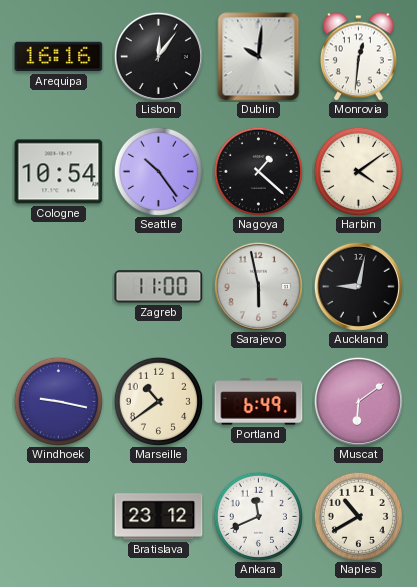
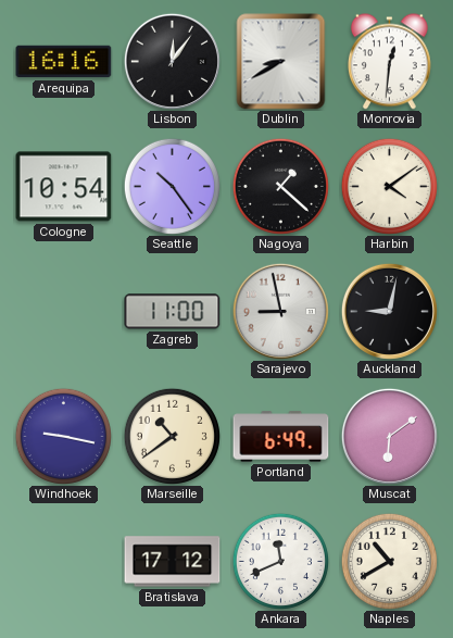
Dublin: 10:01 -> 8:40 (281, 62)
Sarajevo: 5:58 -> 8:58 (280, 311)
Bratislava: 23:12 -> 17:12 (173, 562)
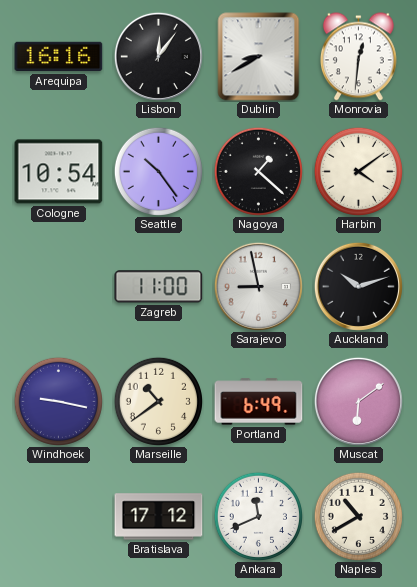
Auckland: 9:02 -> 10:12 (358, 286)
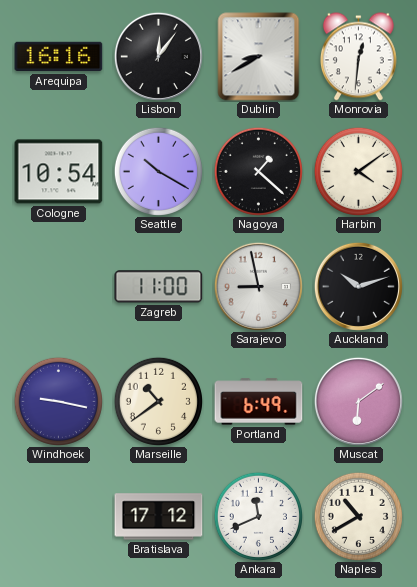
Seattle: 10:24 -> 10:20 (158, 171)
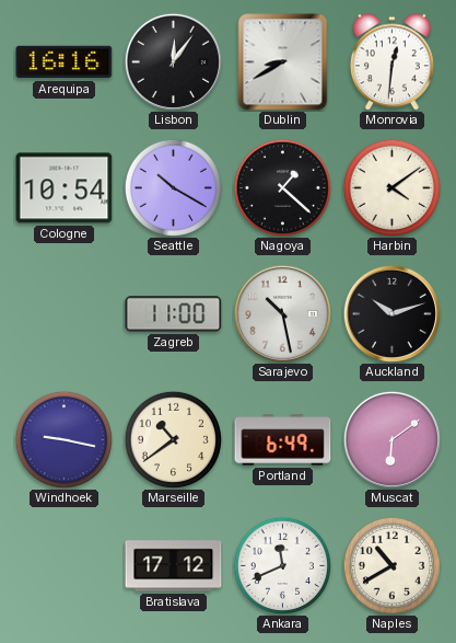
Sarajevo: 8:58 -> 10:28 (282, 313)
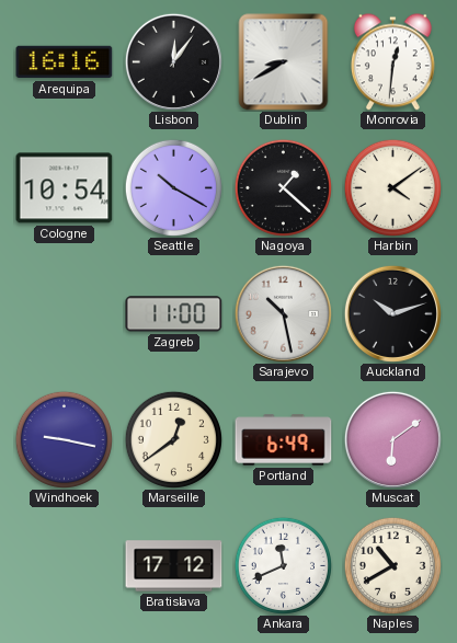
Marseille: 10:39 -> 12:39 (173, 439)
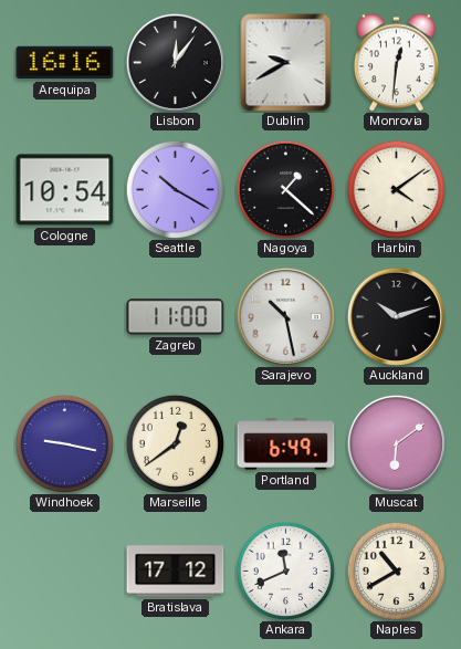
Dublin: 8:40 -> 9:40 (286, 63)
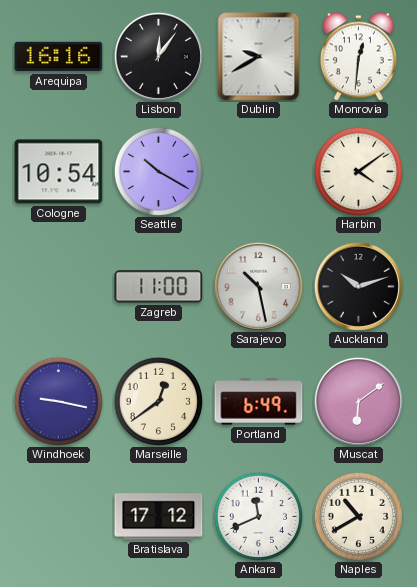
Nagoya: 1:22 -> none (285, 189)
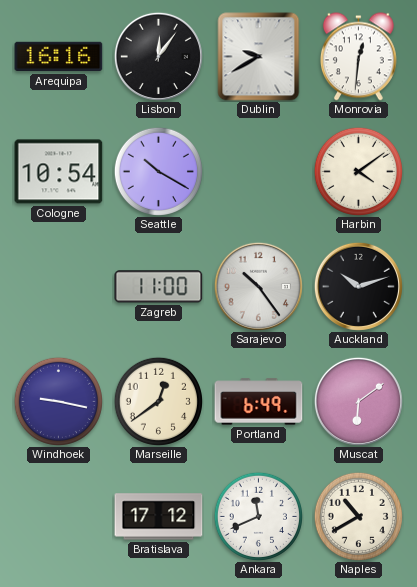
Sarajevo: 10:28 -> 10:24 (258, 286)
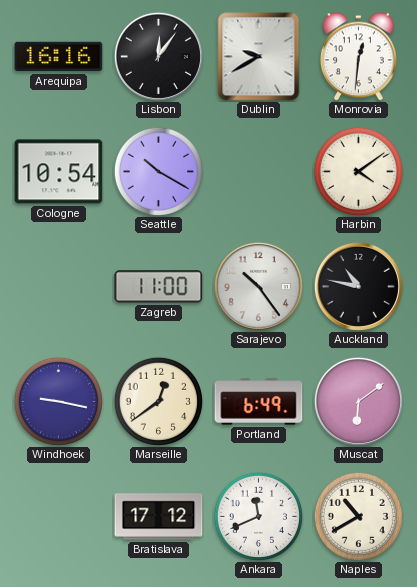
Auckland: 10:12 -> 10:47 (358, 286)
